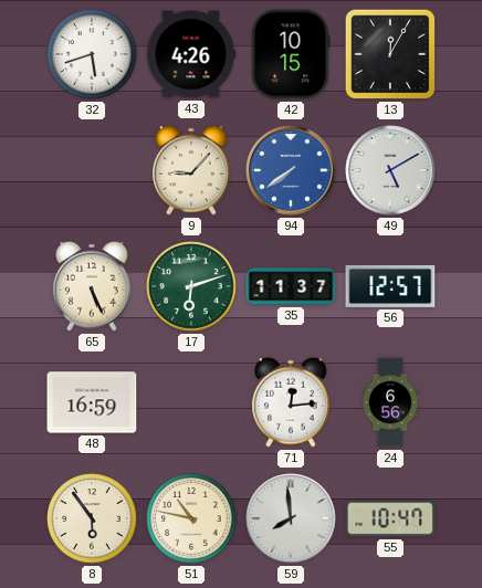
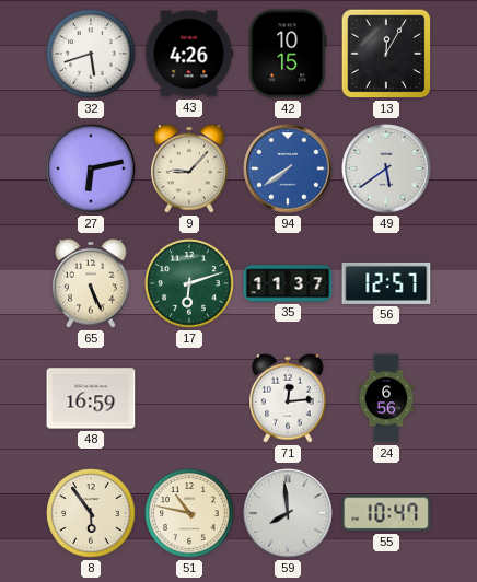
27: none -> 6:13 (91, 168)
49: 5:10 -> 5:39 (386, 168)
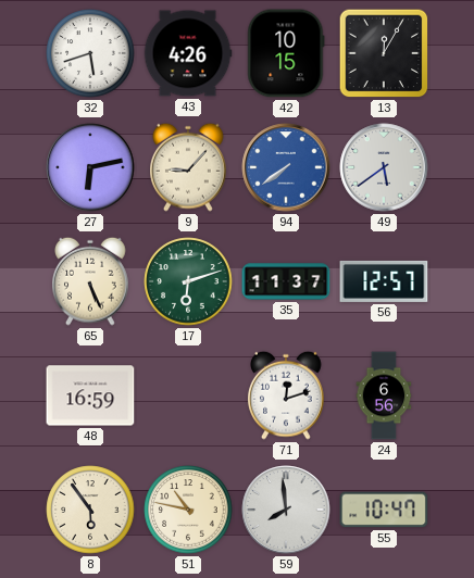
71: 12:14 -> 12:12 (286, 395)
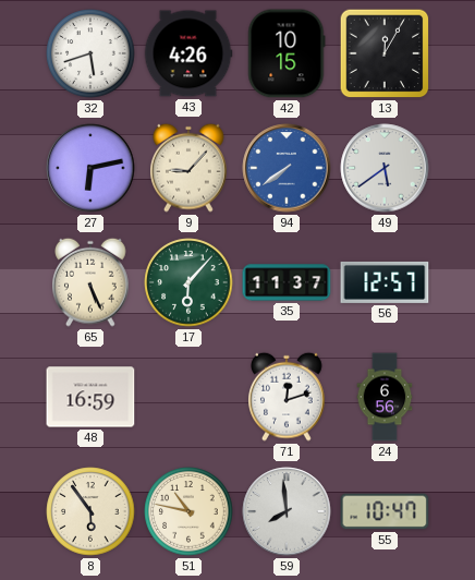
17: 6:12 -> 6:07 (188, 282)
